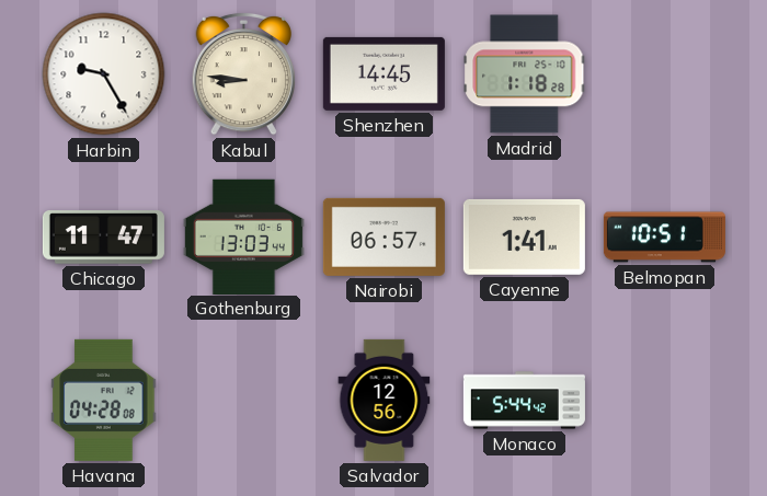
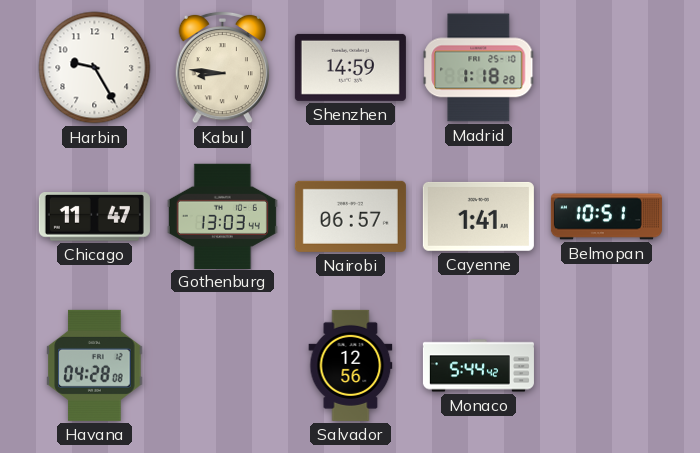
Shenzhen: 14:45 -> 14:59 (350, 67)
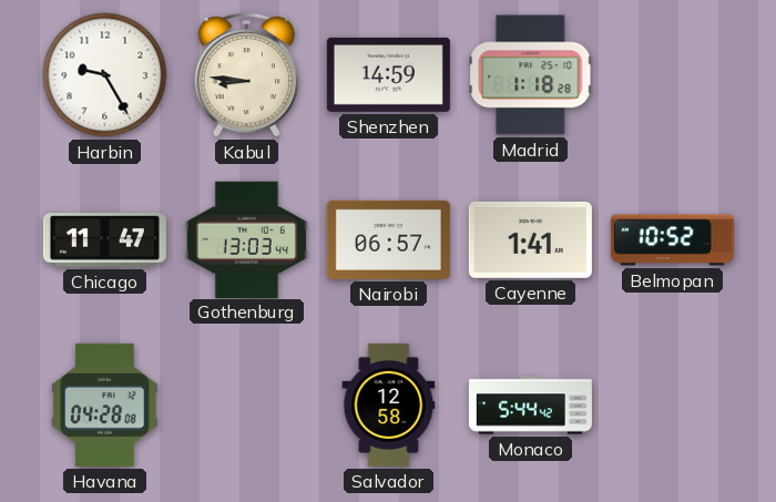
Belmopan: 10:51 -> 10:52 (672, 240)
Salvador: 12:56 -> 12:58 (389, 404)
